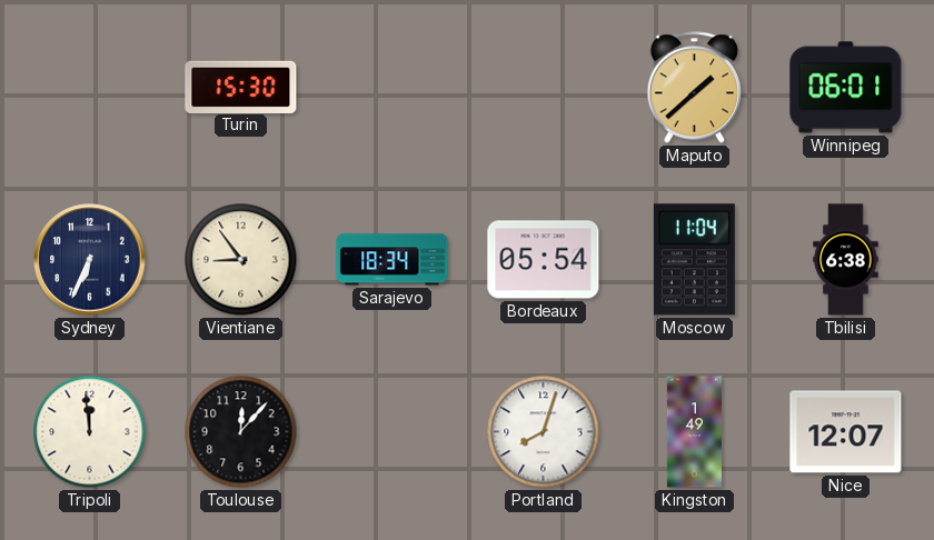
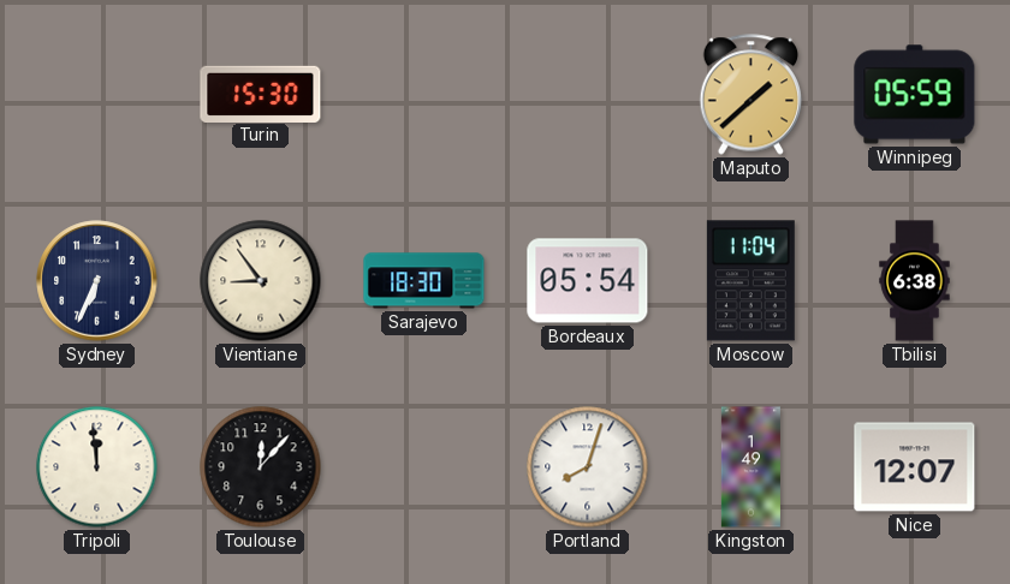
Winnipeg: 06:01 -> 05:59 (915, 95)
Sarajevo: 18:34 -> 18:30 (424, 281)
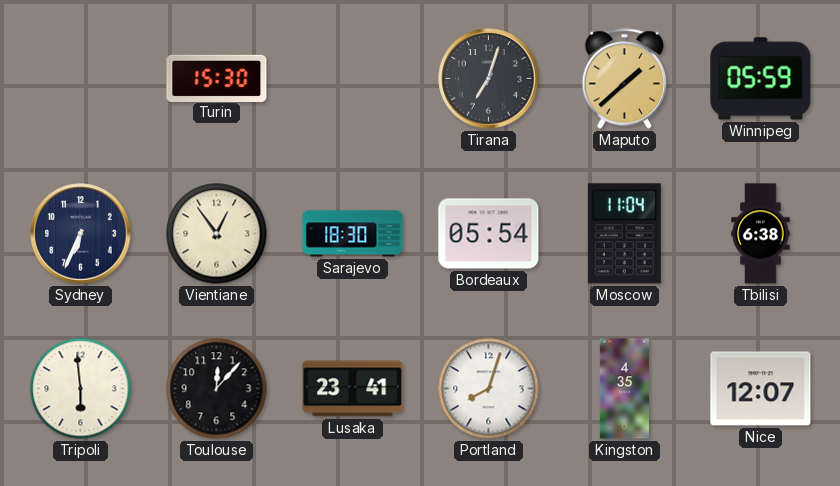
Tirana: none -> 7:03 (489, 79)
Vientiane: 8:54 -> 12:54 (217, 234)
Tripoli: 11:59 -> 5:59 (81, 389)
Lusaka: none -> 23:41 (353, 389)
Kingston: 1:49 -> 4:35 (624, 389)
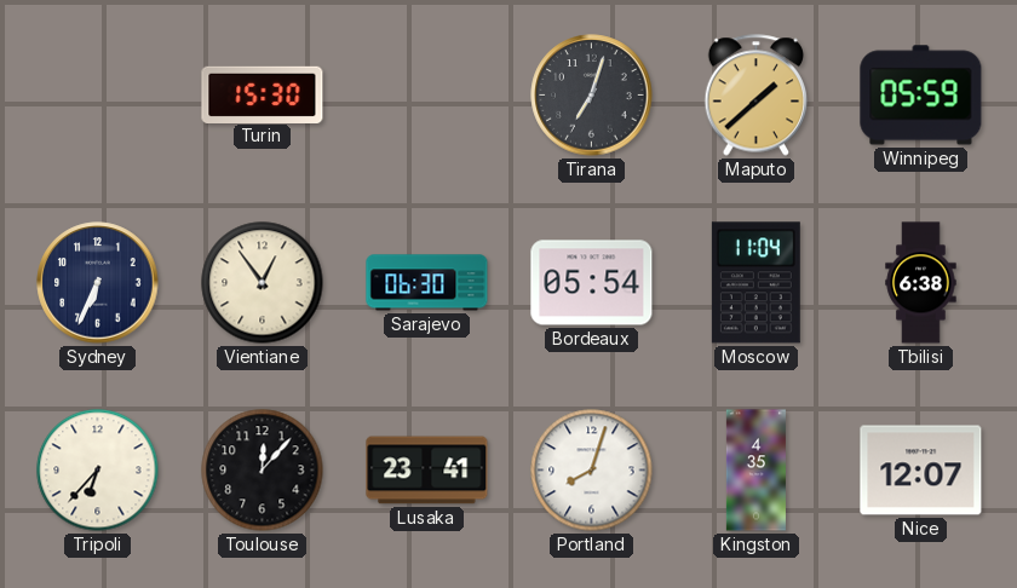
Sarajevo: 18:30 -> 06:30 (427, 283)
Tripoli: 5:59 -> 6:37 (98, 471)
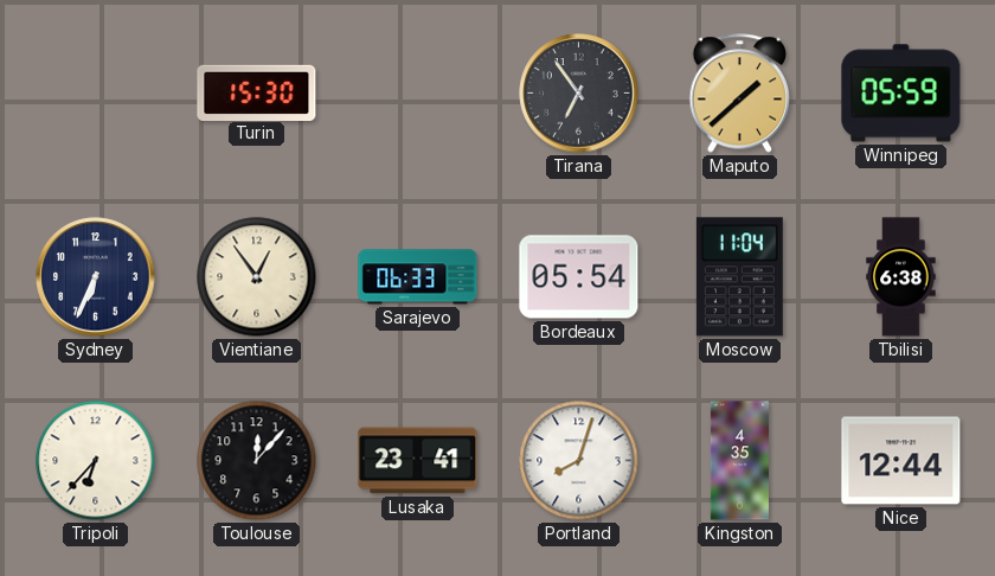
Tirana: 7:03 -> 6:54 (579, 94)
Sarajevo: 06:30 -> 06:33 (418, 277)
Nice: 12:07 -> 12:44 (901, 461)
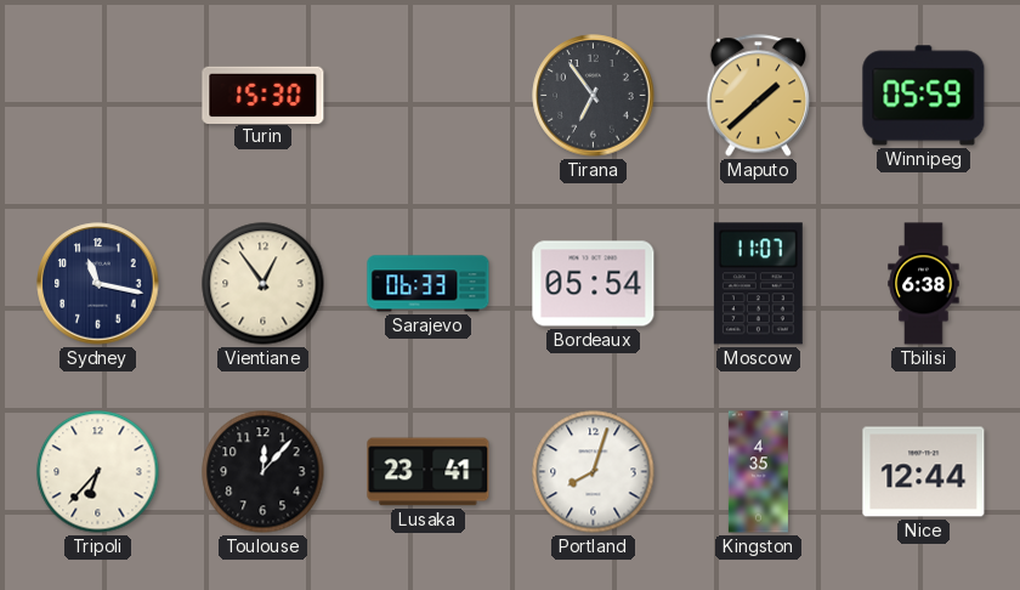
Sydney: 6:34 -> 11:17 (98, 284)
Moscow: 11:04 -> 11:07 (758, 284)
